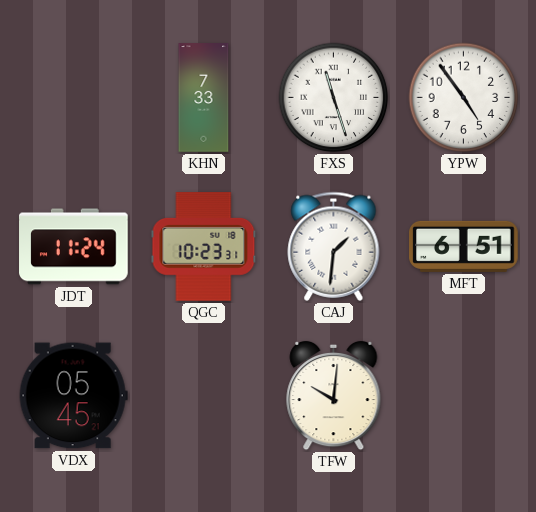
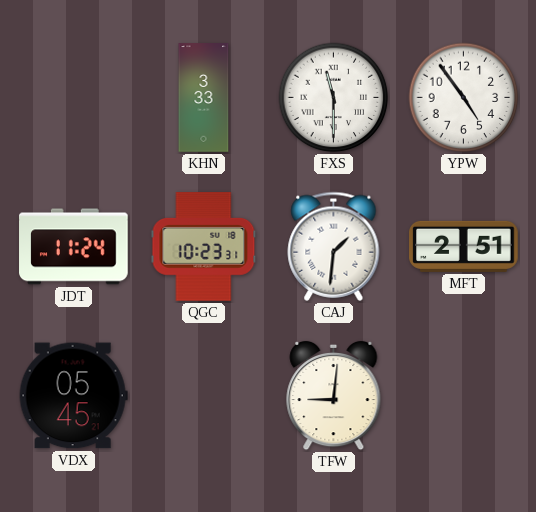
KHN: 7:33 -> 3:33 (204, 98)
FXS: 11:27 -> 11:30 (334, 98)
MFT: 6:51 -> 2:51 (464, 246)
TFW: 10:01 -> 9:01 (334, 396)
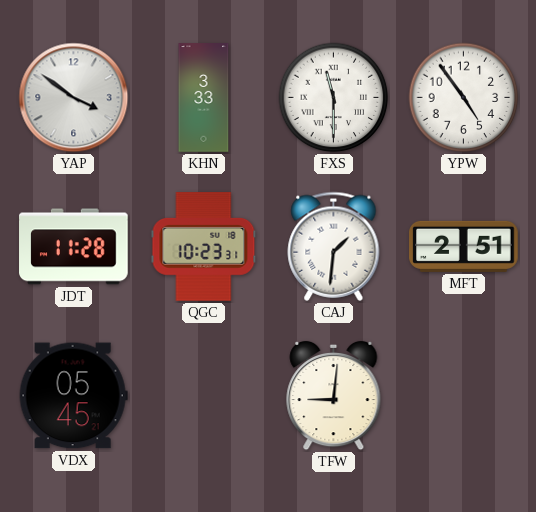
YAP: none -> 3:51 (74, 98)
JDT: 11:24 -> 11:28 (74, 247)
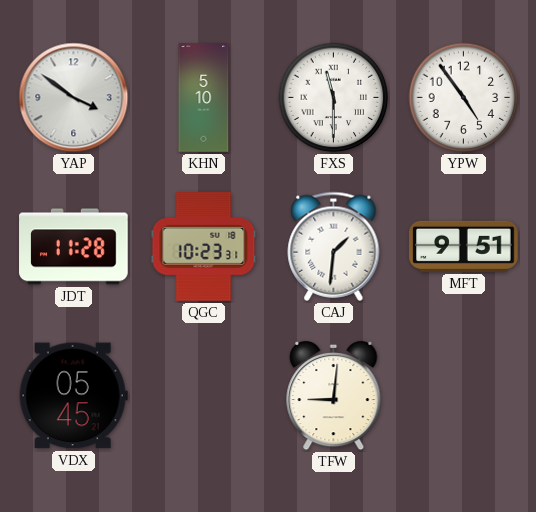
KHN: 3:33 -> 5:10 (204, 98)
MFT: 2:51 -> 9:51 (464, 246)
